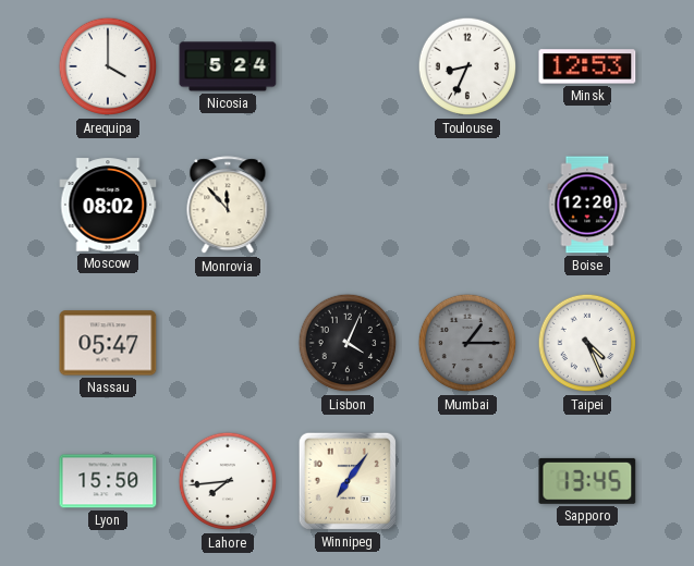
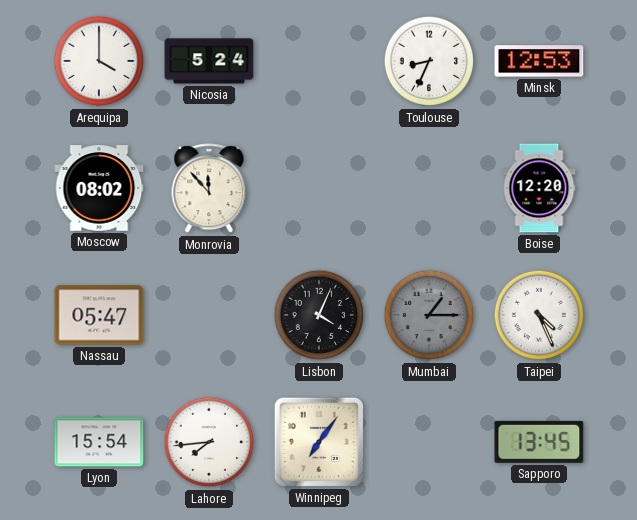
Lyon: 15:50 -> 15:54 (99, 442)
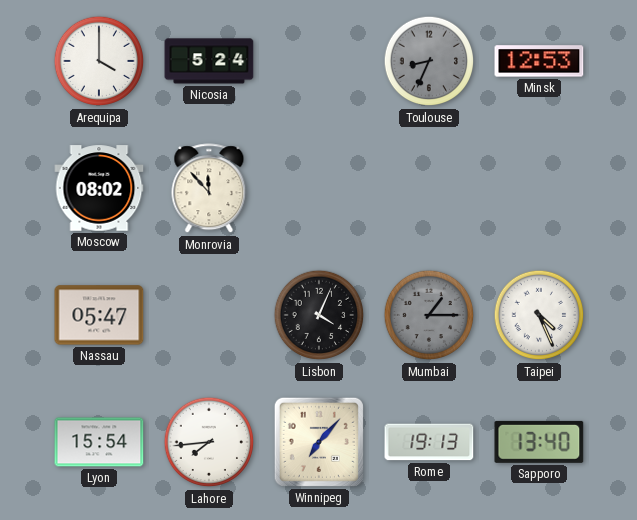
Toulouse dial: white -> grey (429, 61)
Boise: 12:20 -> none (539, 188)
Winnipeg: 7:06 -> 7:07 (319, 442)
Rome: none -> 19:13 (429, 442)
Sapporo: 13:45 -> 13:40 (539, 442)
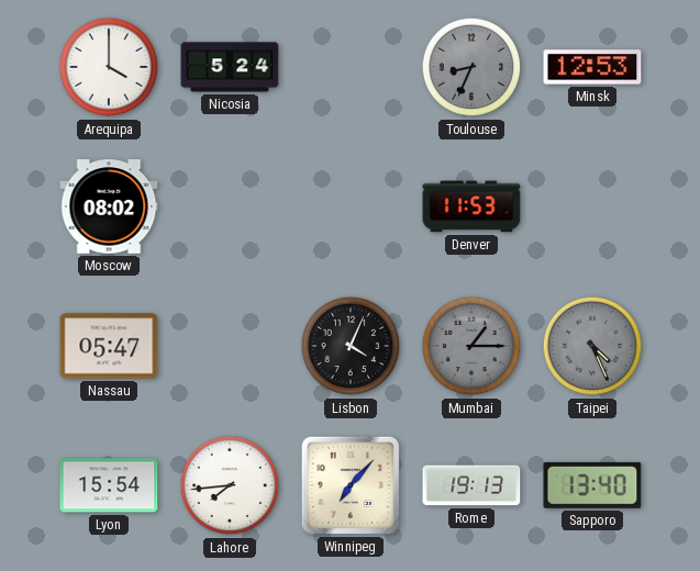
Monrovia: 11:53 -> none (209, 189)
Denver: none -> 11:53 (471, 206)
Taipei dial: white -> grey (592, 346)
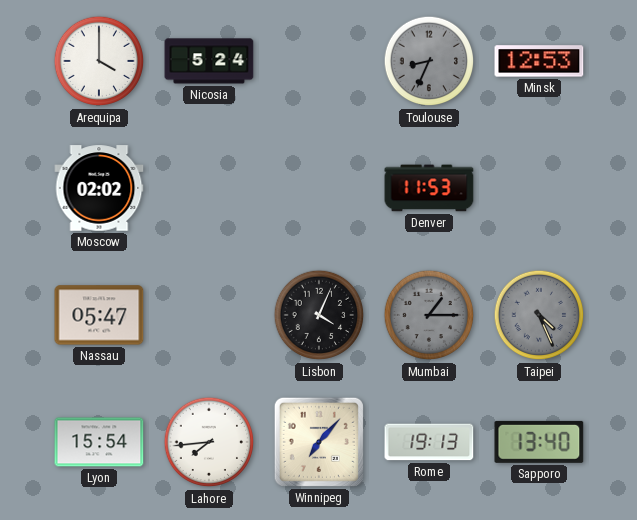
Moscow: 08:02 -> 02:02 (99, 188)
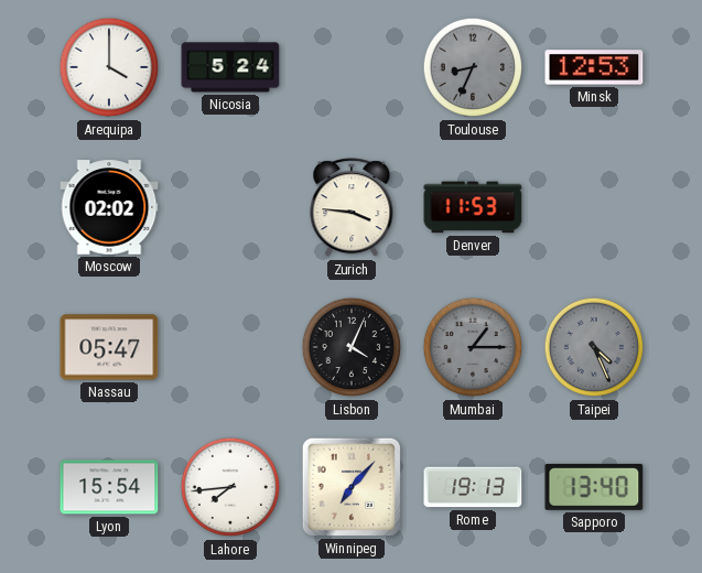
Zurich: none -> 3:46 (352, 208)
